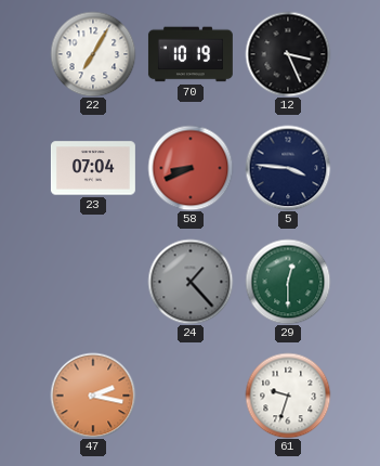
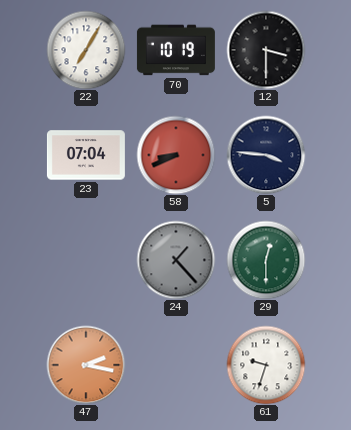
12: 3:26 -> 3:30 (266, 50)
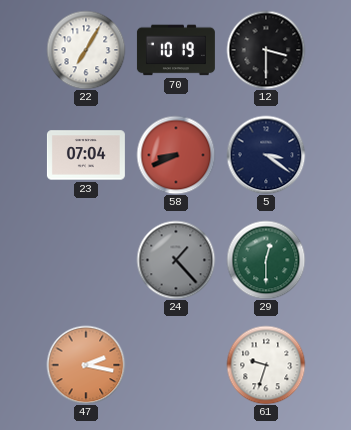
5: 3:46 -> 3:21 (266, 155)
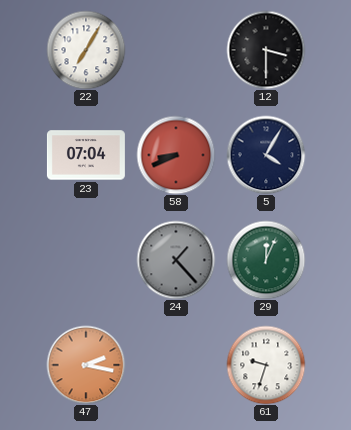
70: 10:19 -> none (176, 50)
5: 3:21 -> 4:05 (266, 155)
29: 12:30 -> 12:04 (266, 260)
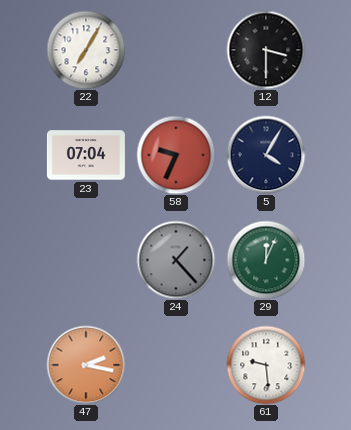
58: 8:41 -> 9:34 (176, 155)
61: 9:33 -> 9:29 (266, 365)
